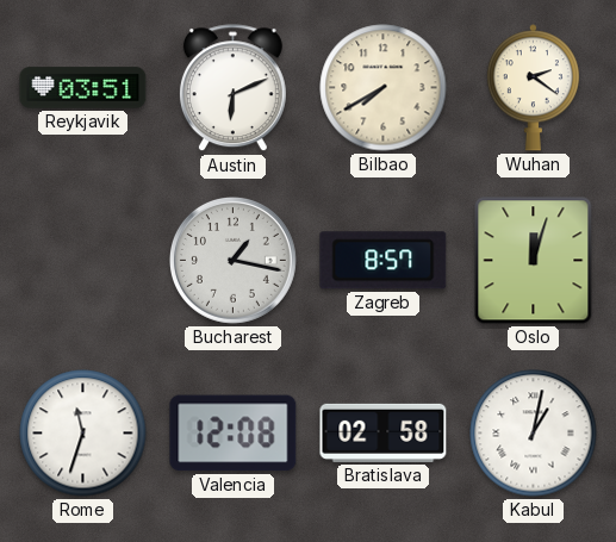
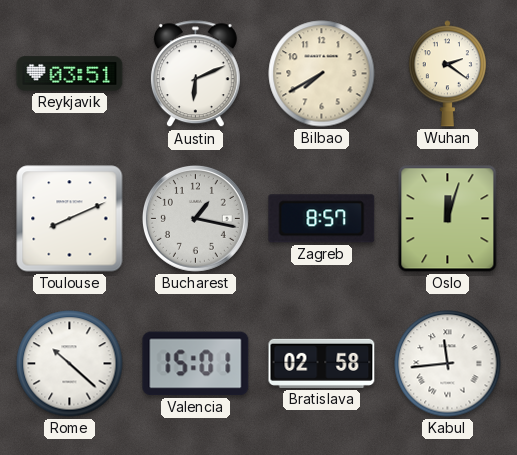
Toulouse: none -> 8:11 (70, 219)
Rome: 11:33 -> 10:22 (70, 364)
Valencia: 12:08 -> 15:01 (196, 364)
Kabul: 1:02 -> 11:44 (448, 364)
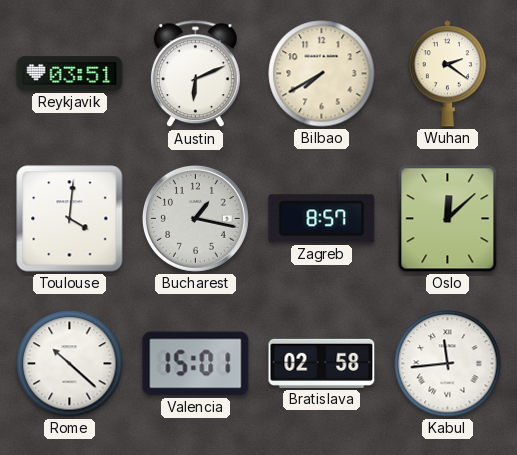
Toulouse: 8:11 -> 4:01 (70, 219)
Oslo: 12:03 -> 12:08 (448, 219)
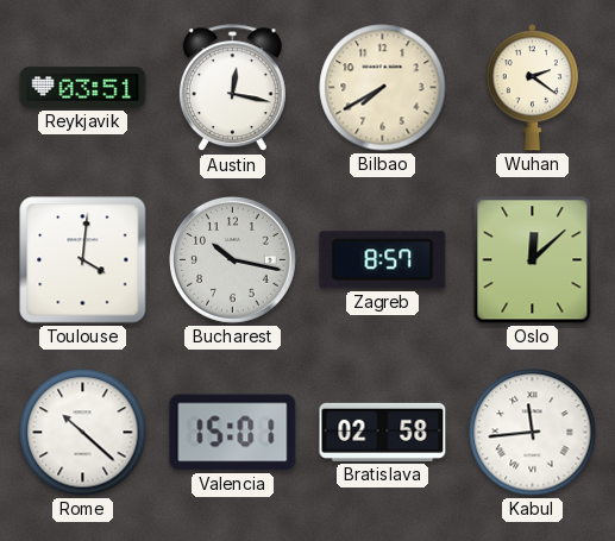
Austin: 6:11 -> 12:17 (232, 88)
Bucharest: 1:17 -> 10:17 (232, 259)
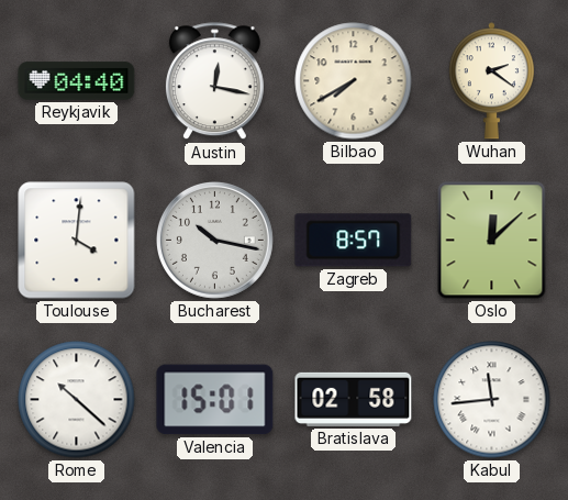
Reykjavik: 03:51 -> 04:40 (77, 81)
